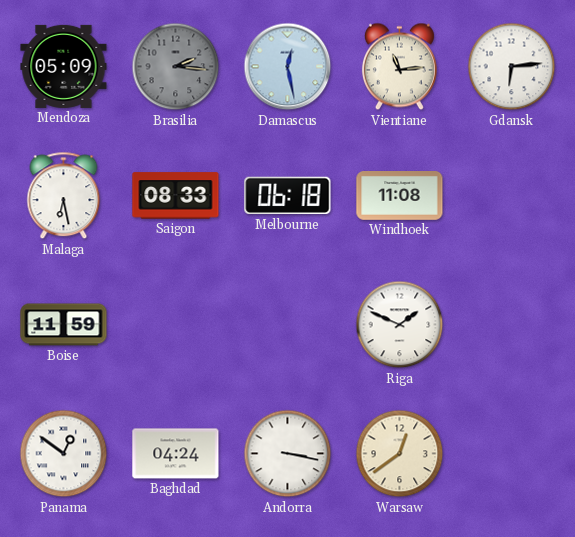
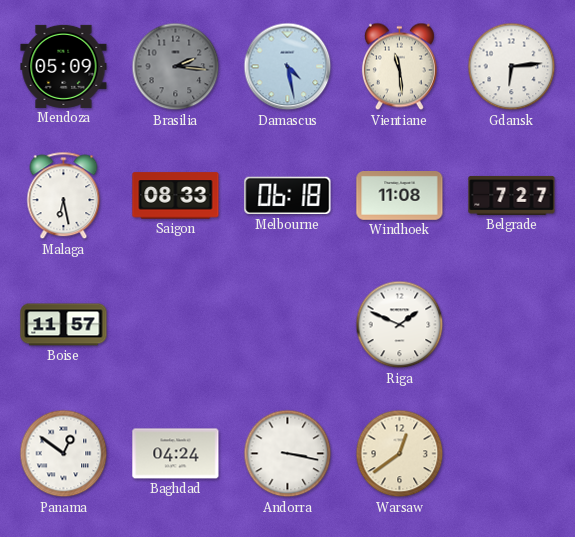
Damascus: 12:28 -> 4:28 (288, 67)
Vientiane: 11:14 -> 11:29 (399, 67)
Belgrade: none -> 7:27 (512, 195)
Boise: 11:59 -> 11:57 (64, 325)
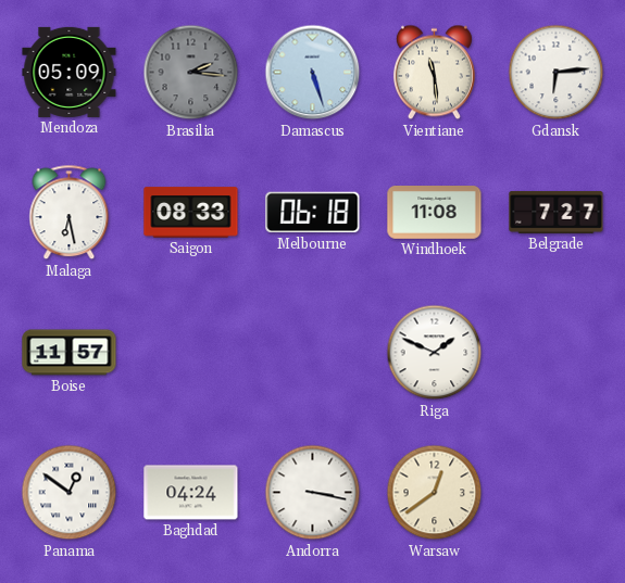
Damascus: 4:28 -> 5:27 (313, 73)
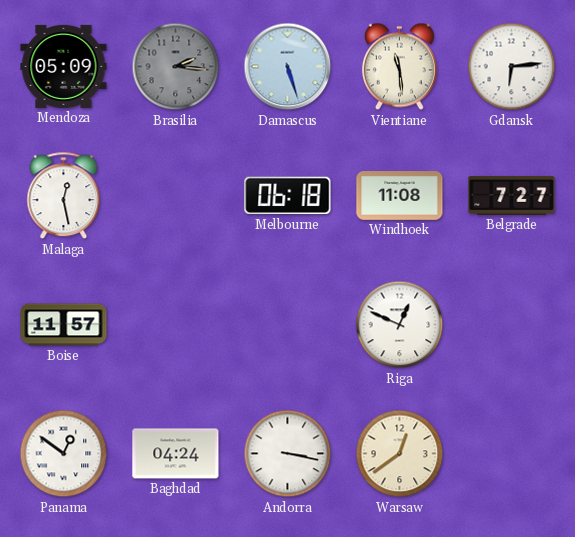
Malaga: 6:28 -> 12:28 (64, 196)
Saigon: 08:33 -> none (191, 213)
Riga: 1:49 -> 12:49 (400, 325)
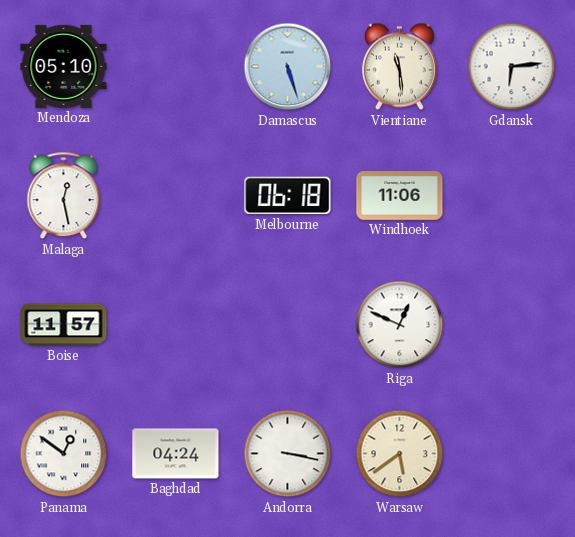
Mendoza: 05:09 -> 05:10 (64, 66)
Brasilia: 2:16 -> none (176, 67)
Windhoek: 11:08 -> 11:06 (400, 196)
Belgrade: 7:27 -> none (512, 195)
Warsaw: 12:39 -> 5:39 (400, 454)
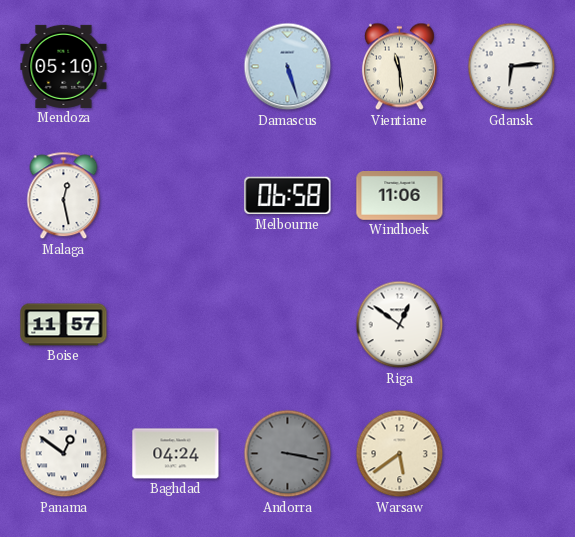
Melbourne: 06:18 -> 06:58 (288, 196)
Riga: 12:49 -> 12:51 (400, 325)
Andorra dial: white -> grey (288, 454)
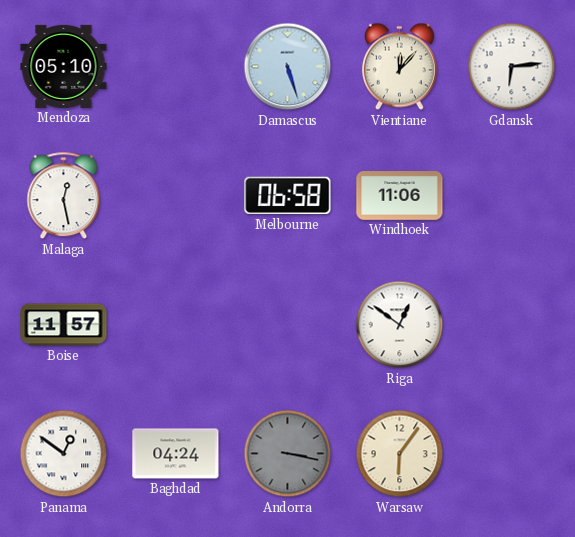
Vientiane: 11:29 -> 12:07 (399, 67)
Warsaw: 5:39 -> 6:06 (400, 454)
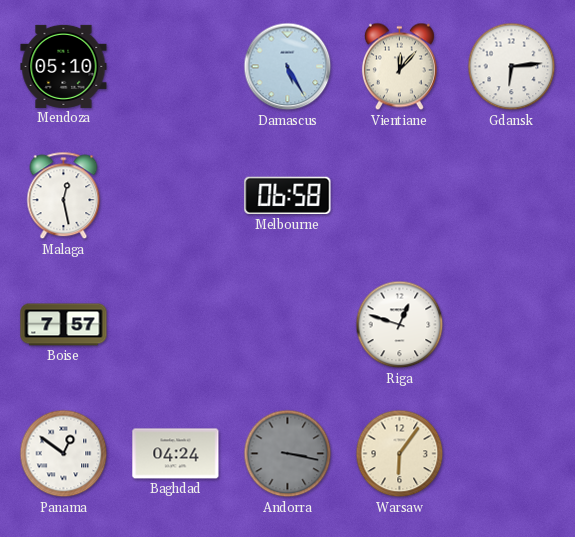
Damascus: 5:27 -> 5:25 (288, 67)
Windhoek: 11:06 -> none (400, 196)
Boise: 11:57 -> 7:57 (64, 325)
Riga: 12:51 -> 12:48 (400, 325)
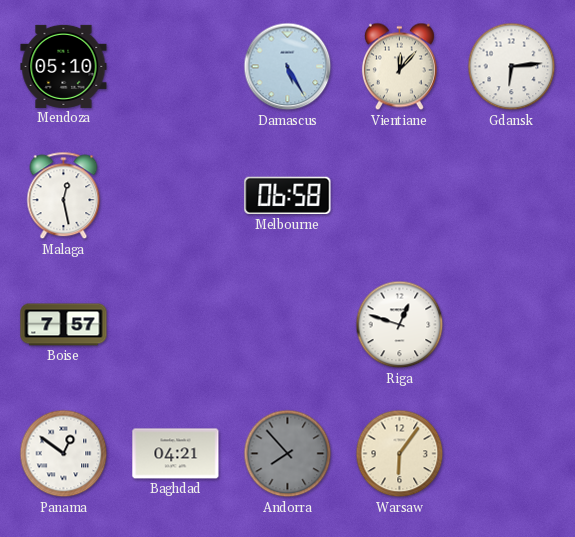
Baghdad: 04:24 -> 04:21 (176, 454)
Andorra: 3:17 -> 7:53 (288, 454)
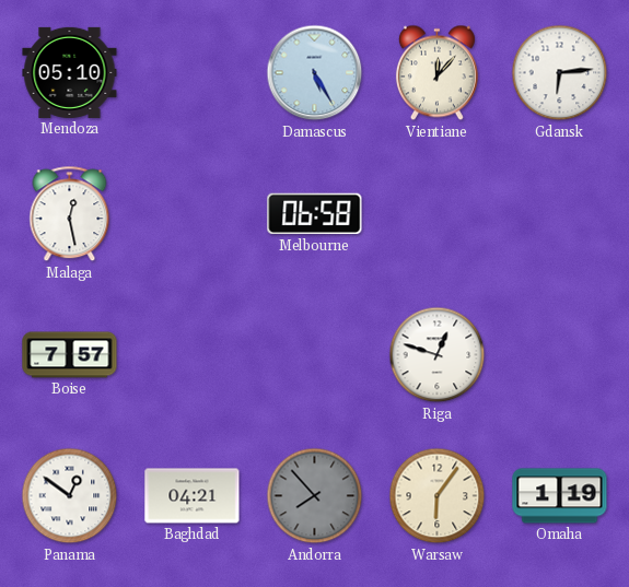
Omaha: none -> 1:19 (560, 496)
